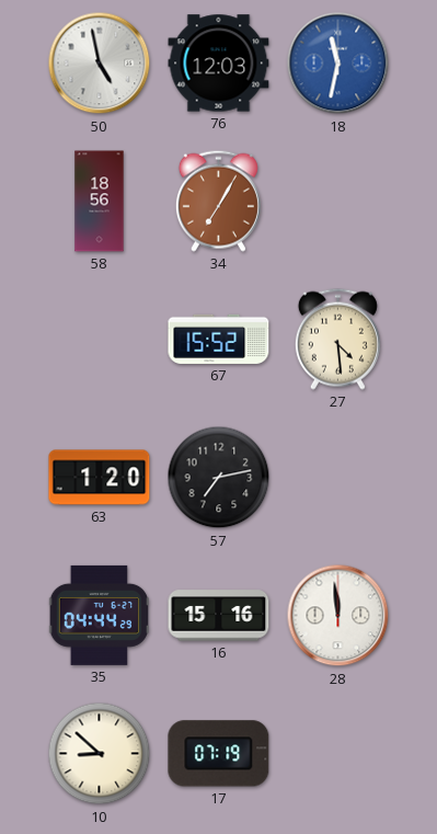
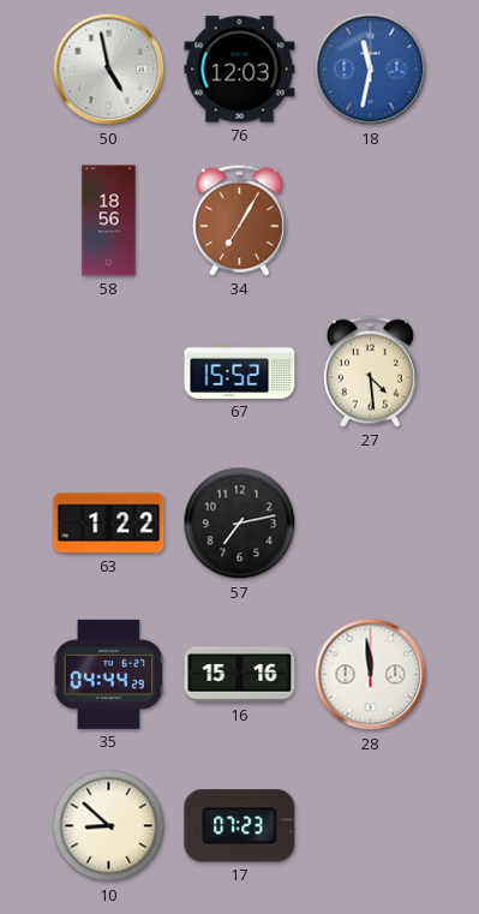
63: 1:20 -> 1:22 (109, 524)
17: 07:19 -> 07:23 (240, 826)
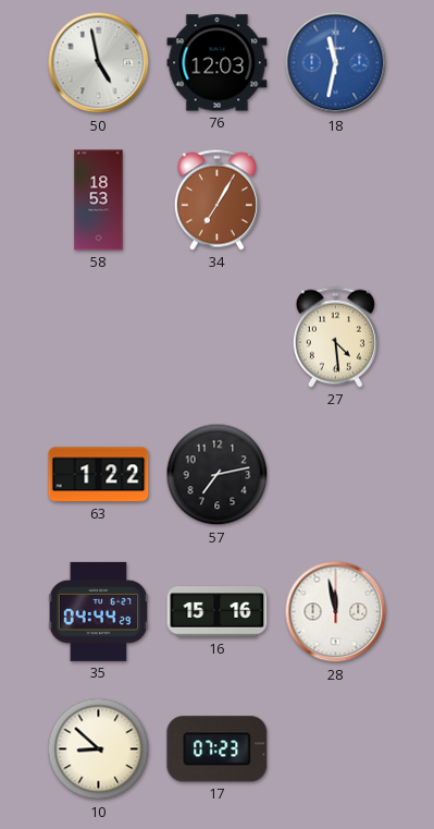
58: 18:56 -> 18:53 (99, 200)
67: 15:52 -> none (240, 371)
28: 11:59 -> 11:58 (336, 612)
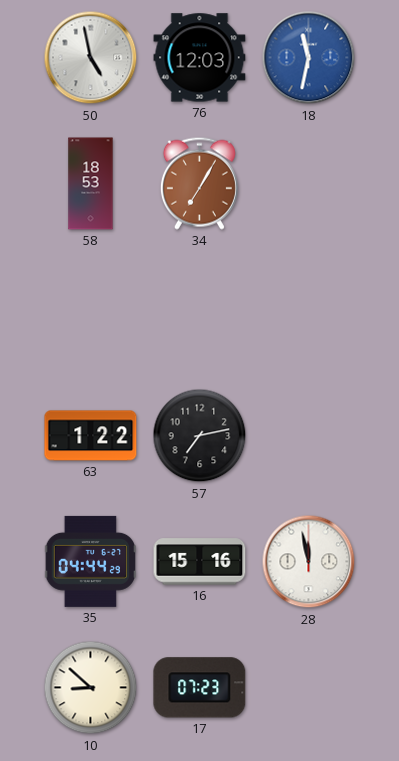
27: 4:29 -> none (335, 337)
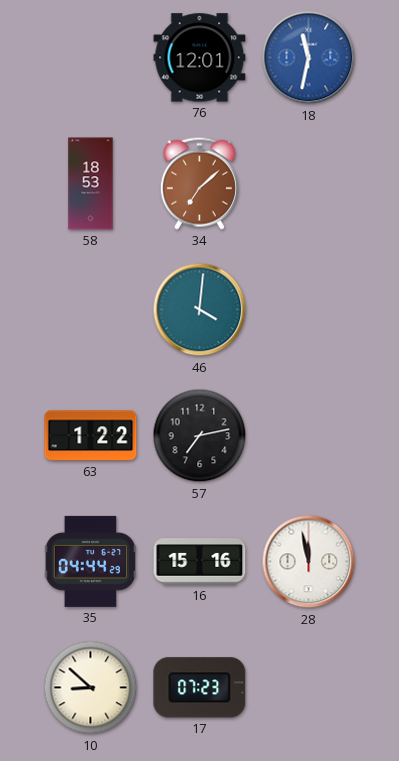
50: 4:58 -> none (91, 58)
76: 12:03 -> 12:01 (200, 58)
34: 7:05 -> 7:08 (199, 183)
46: none -> 4:01 (200, 310)
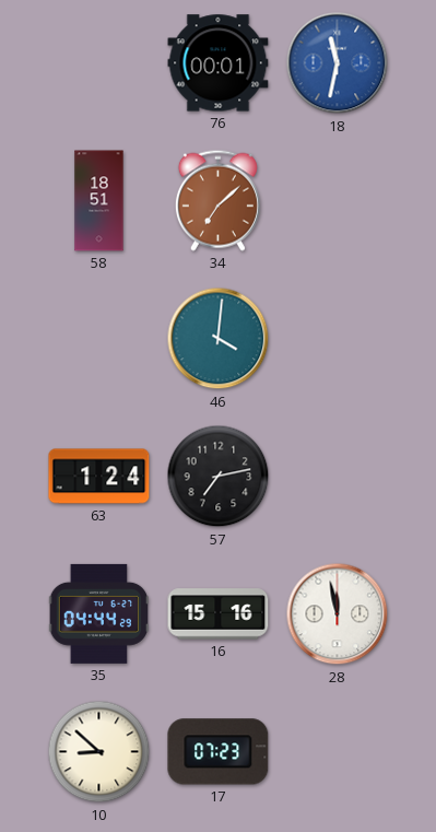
76: 12:01 -> 00:01 (219, 63)
58: 18:53 -> 18:51 (99, 201)
63: 1:22 -> 1:24 (99, 477)
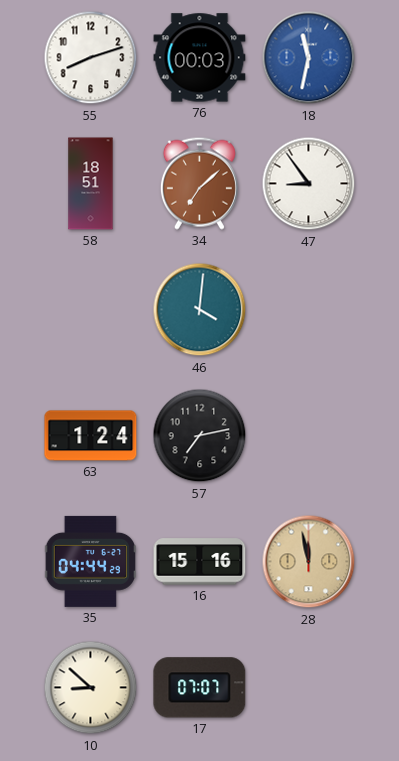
55: none -> 8:12 (91, 58)
76: 00:01 -> 00:03 (200, 58)
47: none -> 8:54 (309, 184)
28 dial: white -> champagne (309, 562)
17: 07:23 -> 07:07 (200, 688)
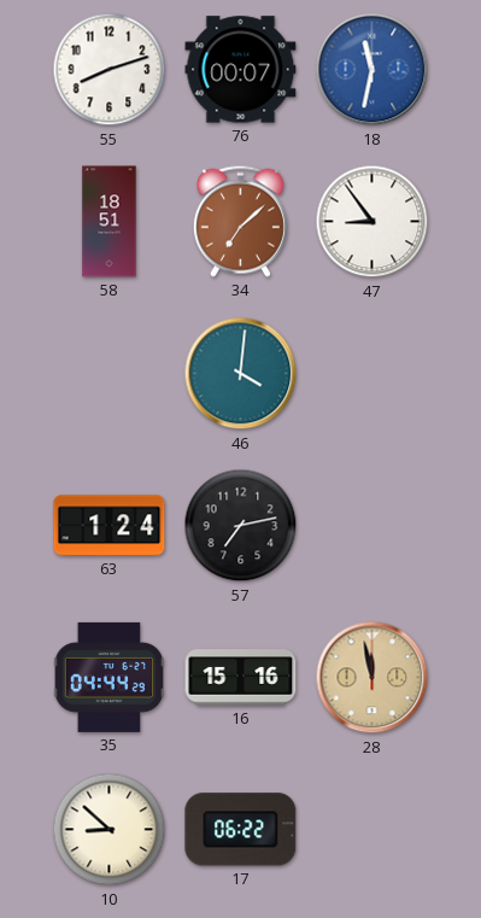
76: 00:03 -> 00:07 (241, 70)
17: 07:07 -> 06:22 (241, 830)
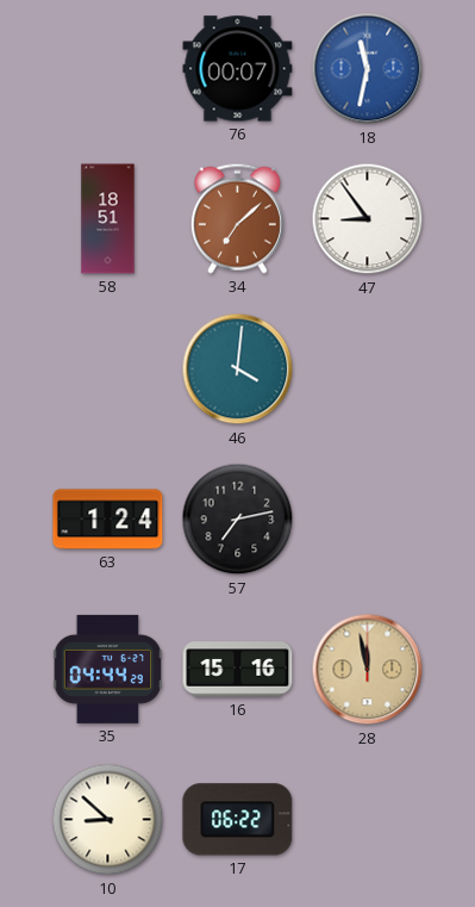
55: 8:12 -> none (110, 70)
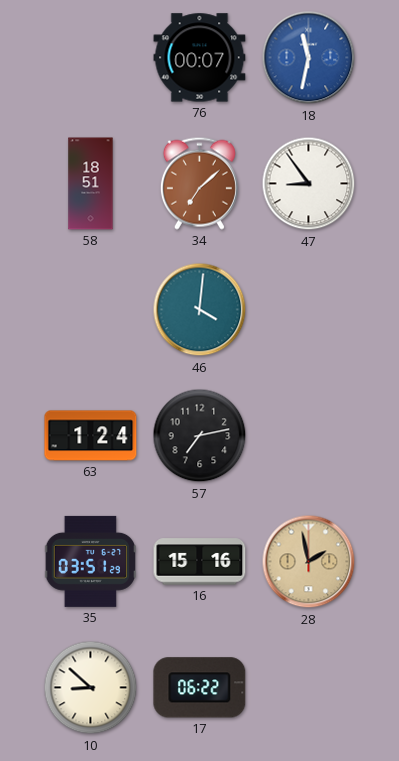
35: 04:44 -> 03:51 (91, 561)
28: 11:58 -> 1:58 (309, 562)
